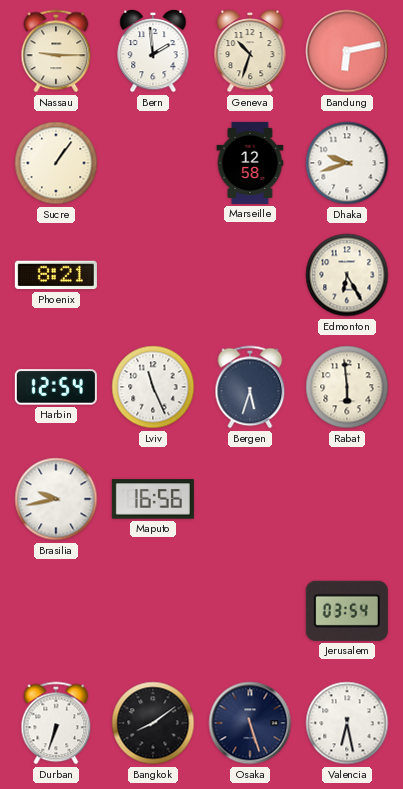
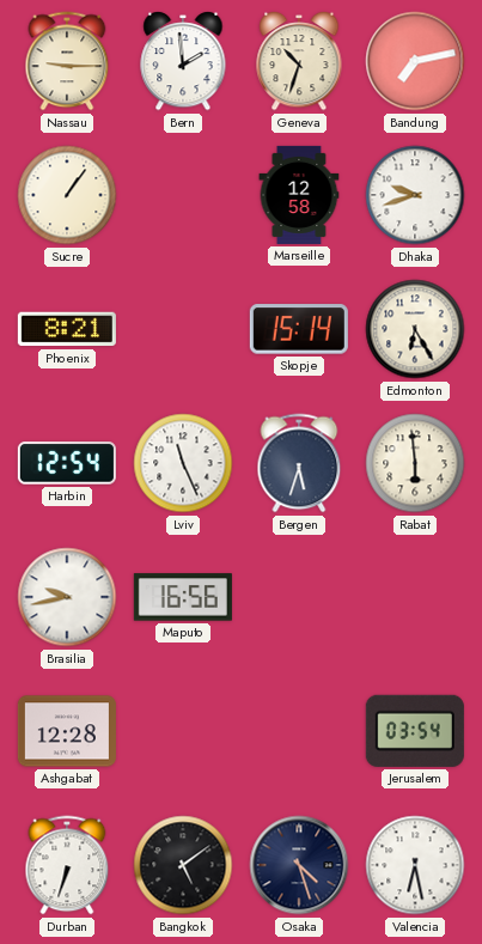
Bandung: 6:13 -> 7:13 (415, 61)
Skopje: none -> 15:14 (299, 329)
Ashgabat: none -> 12:28 (67, 731)
Bangkok: 8:09 -> 5:09 (183, 865)
Osaka: 5:27 -> 4:27 (299, 865)
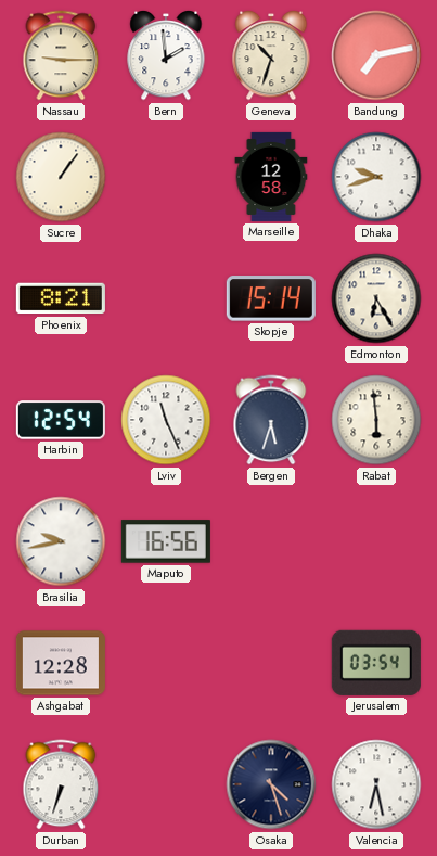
Bangkok: 5:09 -> none (183, 865)
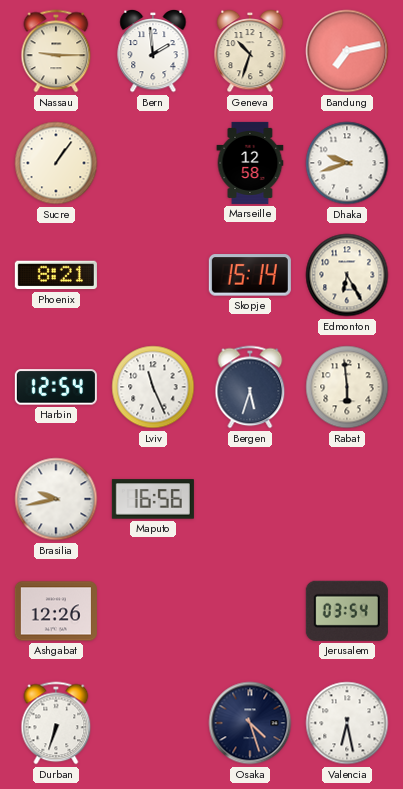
Ashgabat: 12:28 -> 12:26 (56, 611)
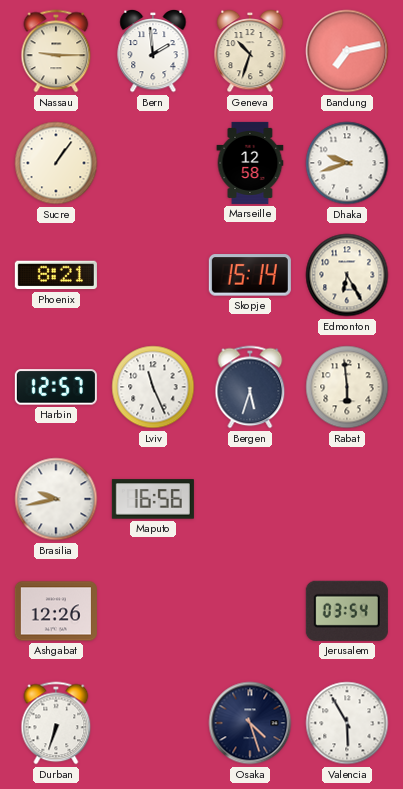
Harbin: 12:54 -> 12:57 (56, 387)
Valencia: 6:28 -> 5:55 (347, 723)
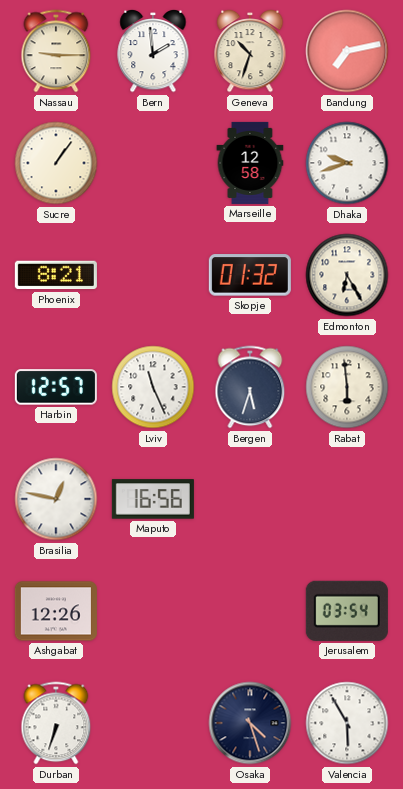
Skopje: 15:14 -> 01:32 (250, 275)
Brasilia: 9:43 -> 12:47 (56, 499)
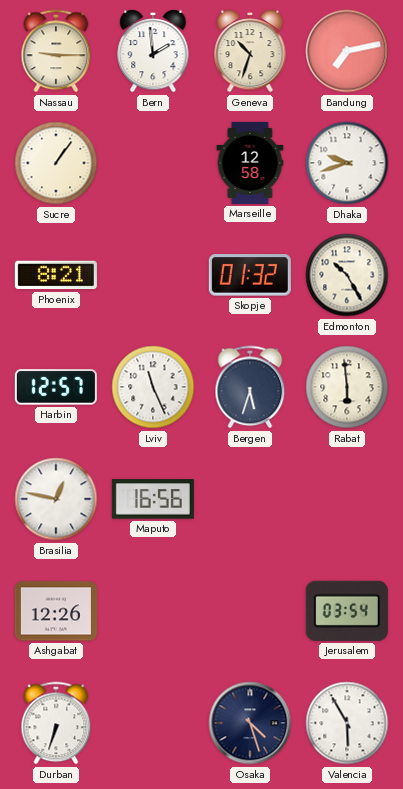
Edmonton: 6:25 -> 10:25 (347, 275)
